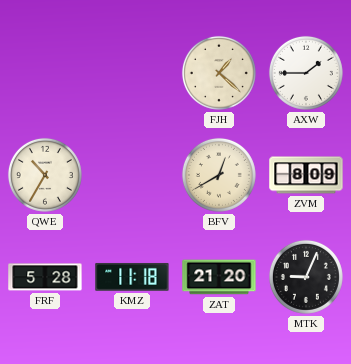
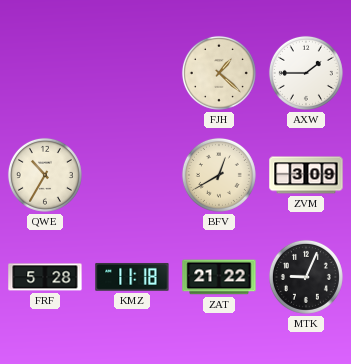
ZVM: 8:09 -> 3:09 (306, 175)
ZAT: 21:20 -> 21:22 (219, 277)
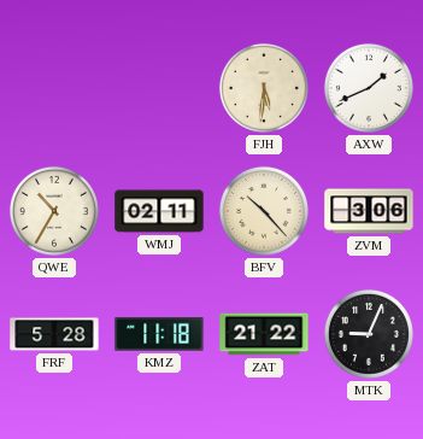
FJH: 1:22 -> 5:31 (264, 88)
AXW: 1:45 -> 1:41 (369, 88)
WMJ: none -> 02:11 (159, 211)
BFV: 12:40 -> 10:23 (264, 211)
ZVM: 3:09 -> 3:06 (369, 211)
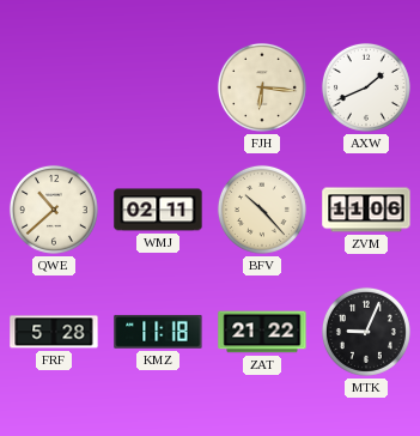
FJH: 5:31 -> 6:16 (262, 87)
QWE: 10:35 -> 10:38 (54, 210)
ZVM: 3:06 -> 11:06 (366, 210)
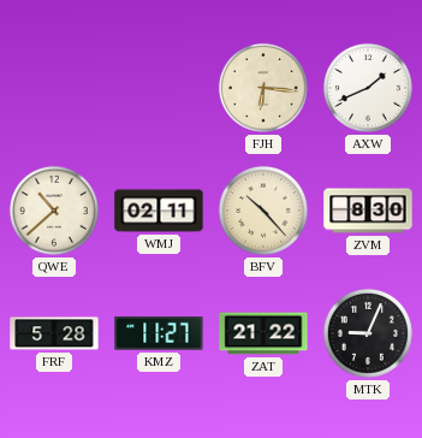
ZVM: 11:06 -> 8:30 (368, 211)
KMZ: 11:18 -> 11:27 (159, 333)
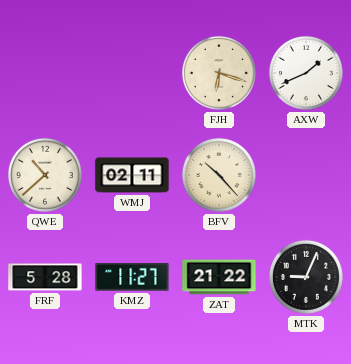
FJH: 6:16 -> 6:18 (219, 73)
ZVM: 8:30 -> none (368, 211)
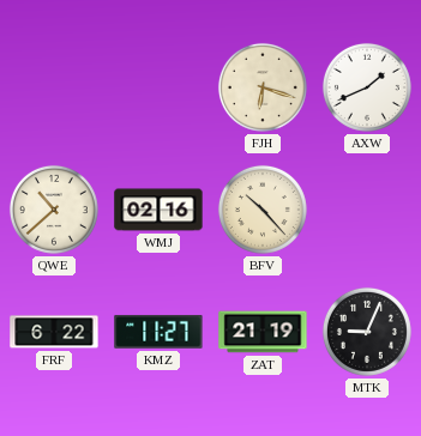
WMJ: 02:11 -> 02:16 (158, 210)
FRF: 5:28 -> 6:22 (54, 332)
ZAT: 21:22 -> 21:19 (263, 332)
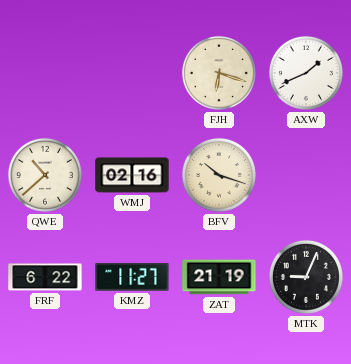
BFV: 10:23 -> 10:18 (219, 175)
